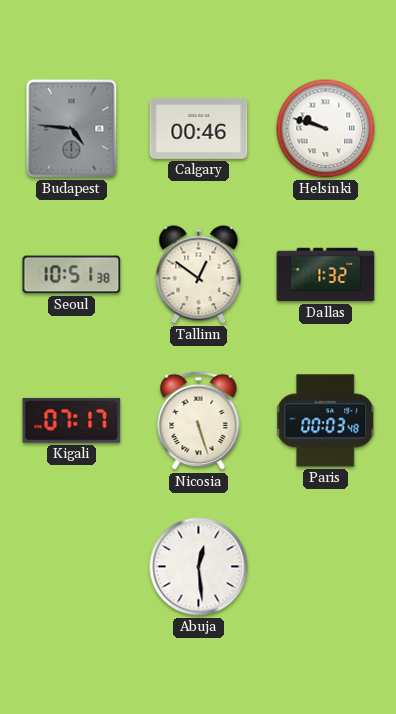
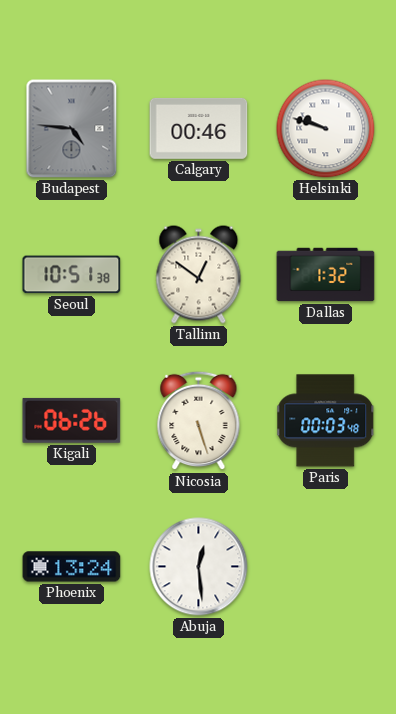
Kigali: 07:17 -> 06:26 (72, 420)
Phoenix: none -> 13:24 (72, 567)
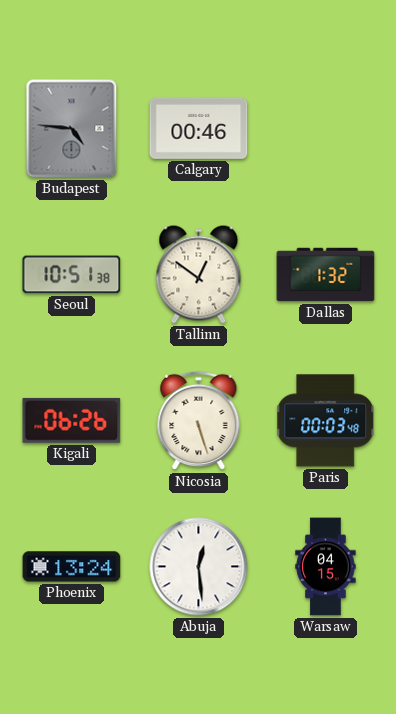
Helsinki: 9:48 -> none (326, 129)
Warsaw: none -> 04:15 (326, 567)
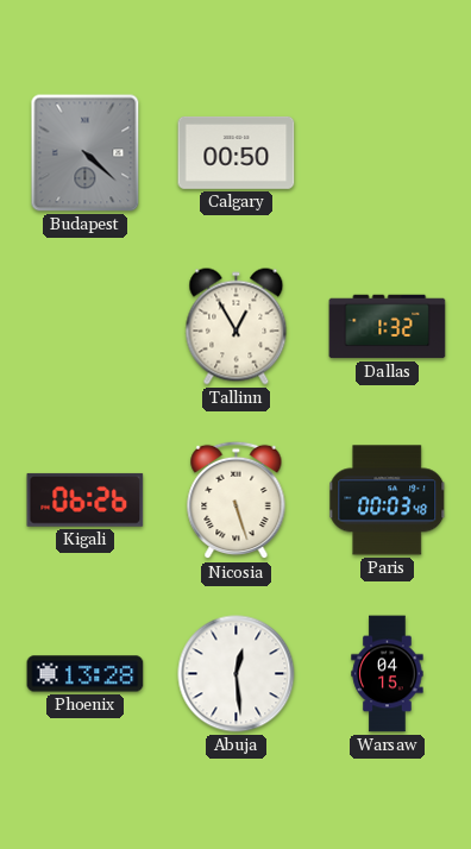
Budapest: 4:46 -> 4:22 (86, 153)
Calgary: 00:46 -> 00:50 (237, 152)
Seoul: 10:51 -> none (72, 275)
Tallinn: 12:51 -> 12:55 (237, 327)
Phoenix: 13:24 -> 13:28 (86, 674)
